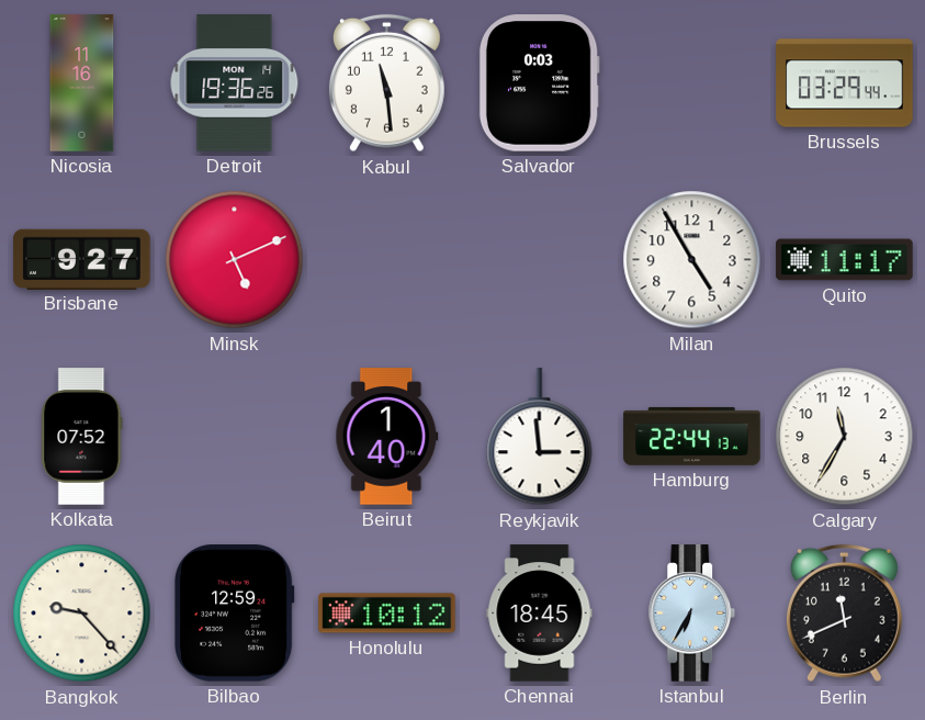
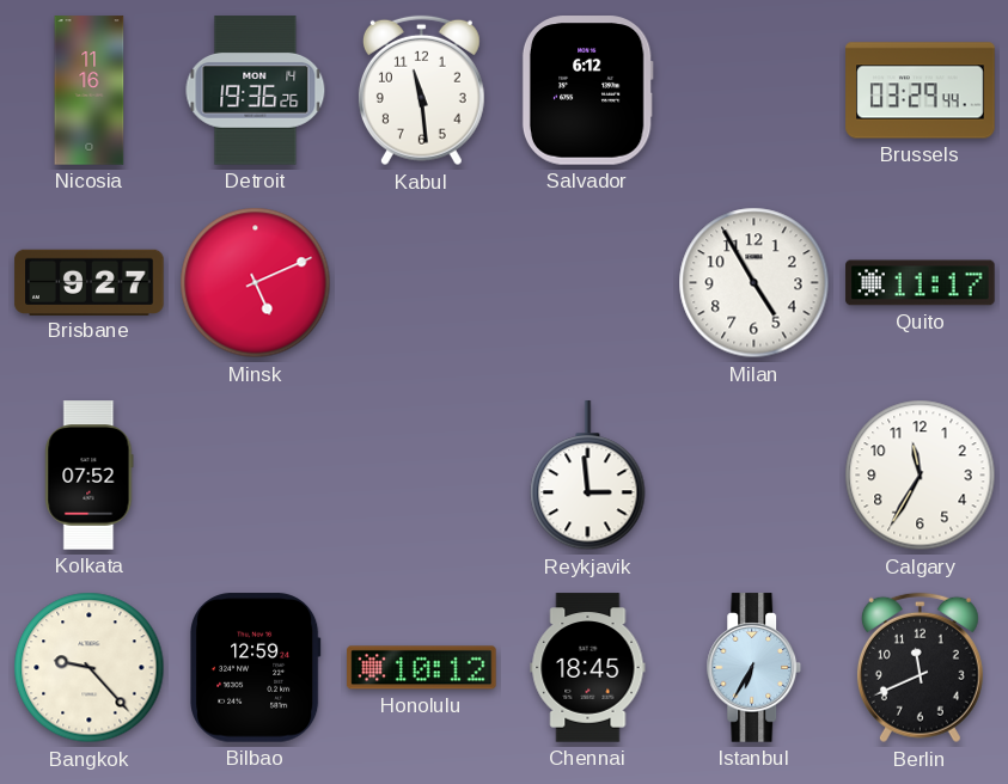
Salvador: 0:03 -> 6:12 (587, 91)
Beirut: 1:40 -> none (387, 437)
Hamburg: 22:44 -> none (692, 436)
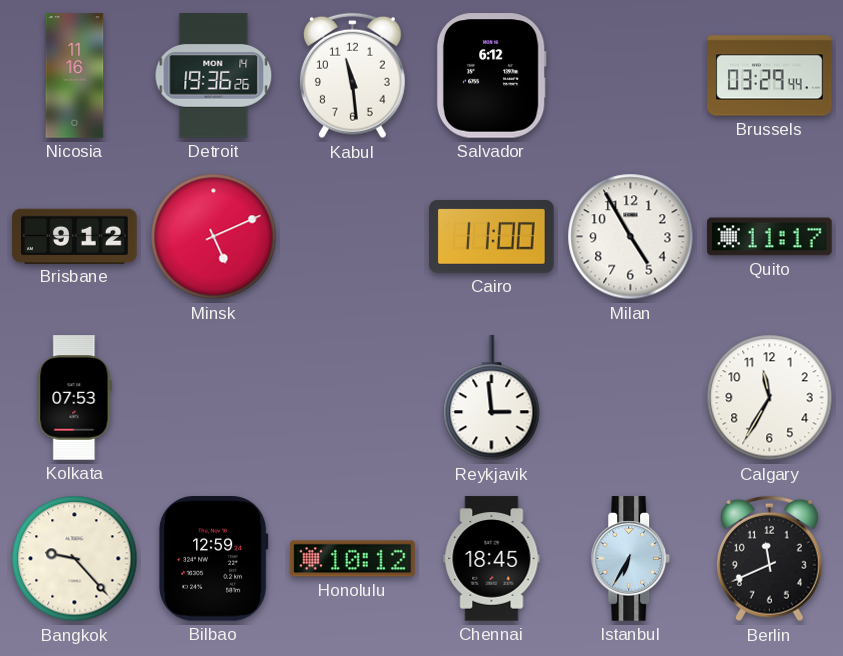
Brisbane: 9:27 -> 9:12 (75, 236)
Cairo: none -> 11:00 (492, 236)
Kolkata: 07:52 -> 07:53 (75, 398)
